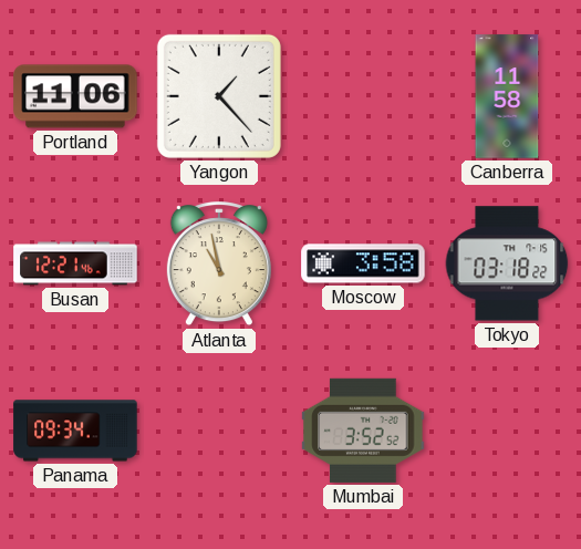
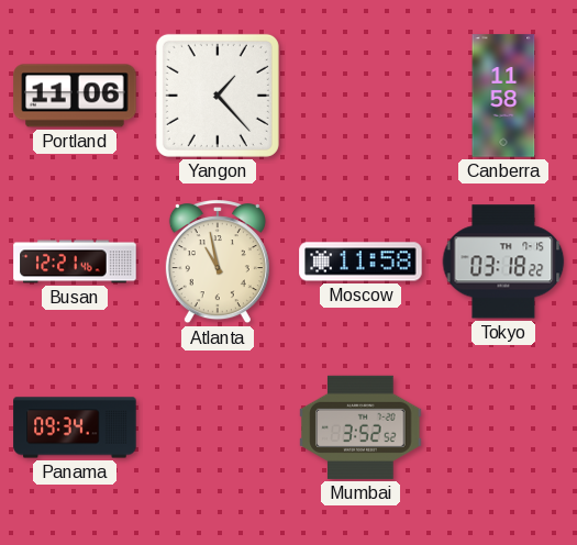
Moscow: 3:58 -> 11:58 (360, 262)
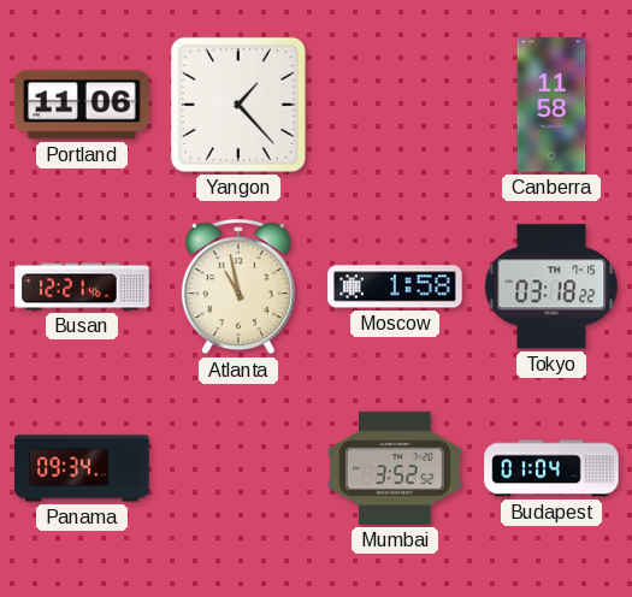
Moscow: 11:58 -> 1:58 (395, 286)
Budapest: none -> 01:04 (551, 468)
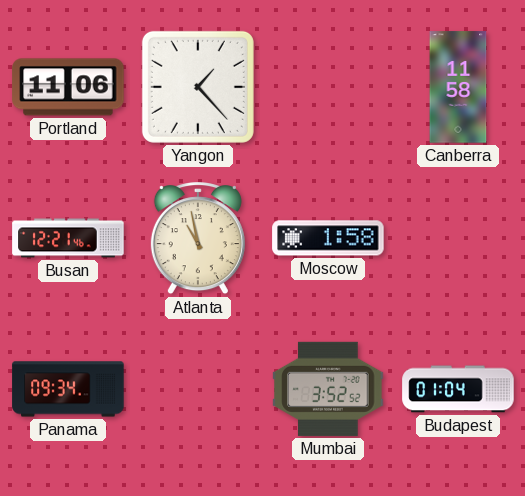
Tokyo: 03:18 -> none (551, 286)
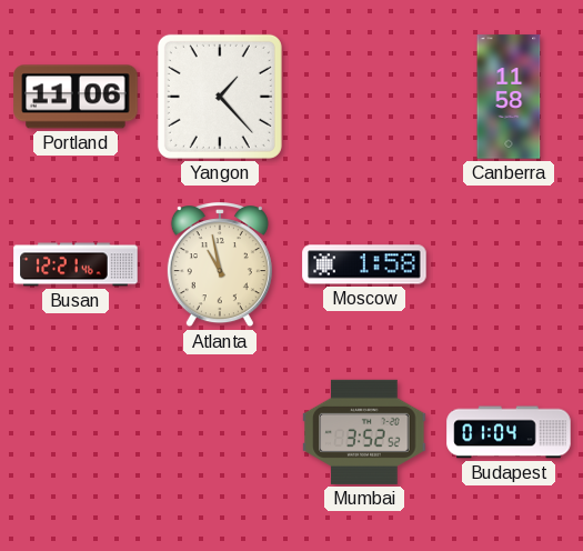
Panama: 09:34 -> none (68, 389)
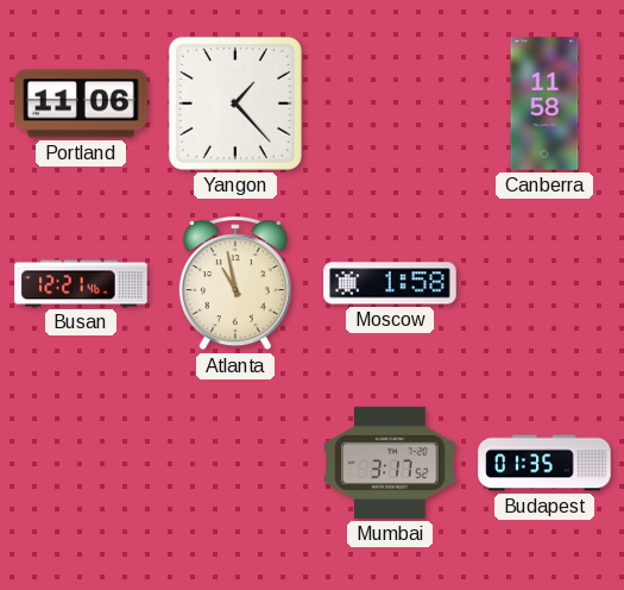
Mumbai: 3:52 -> 3:17 (390, 463)
Budapest: 01:04 -> 01:35 (544, 463)
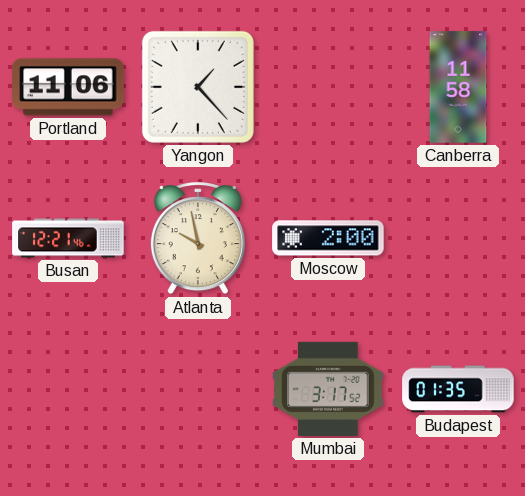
Atlanta: 10:58 -> 9:58 (198, 239)
Moscow: 1:58 -> 2:00 (328, 238)
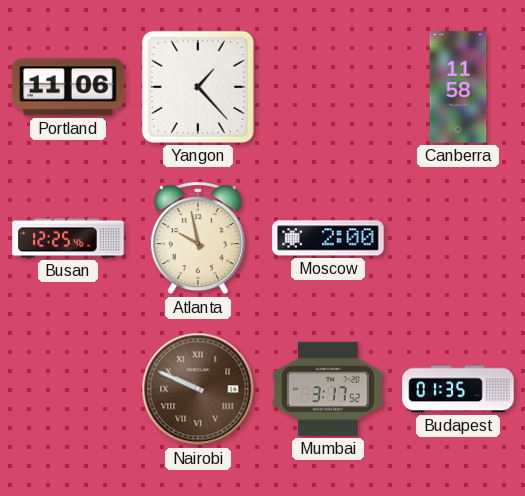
Busan: 12:21 -> 12:25 (68, 238)
Nairobi: none -> 9:49 (198, 389)
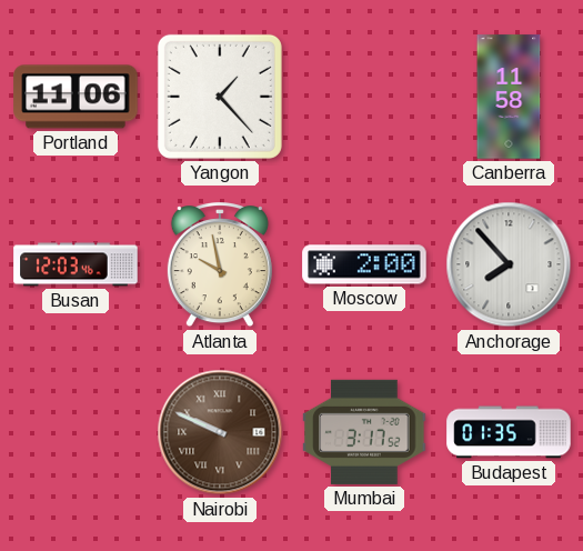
Busan: 12:25 -> 12:03 (76, 264)
Anchorage: none -> 7:53 (509, 264)
